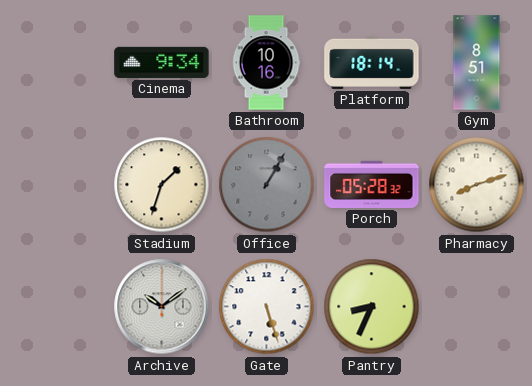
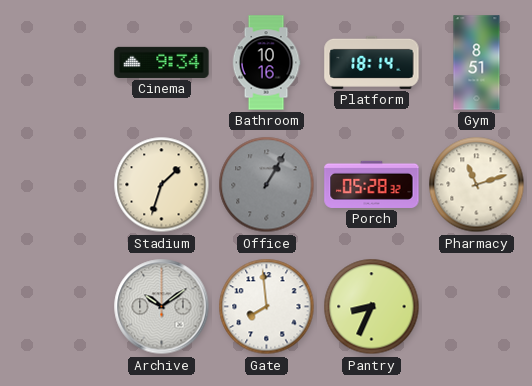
Pharmacy: 8:12 -> 11:12 (477, 185)
Gate: 5:27 -> 7:59 (267, 307)
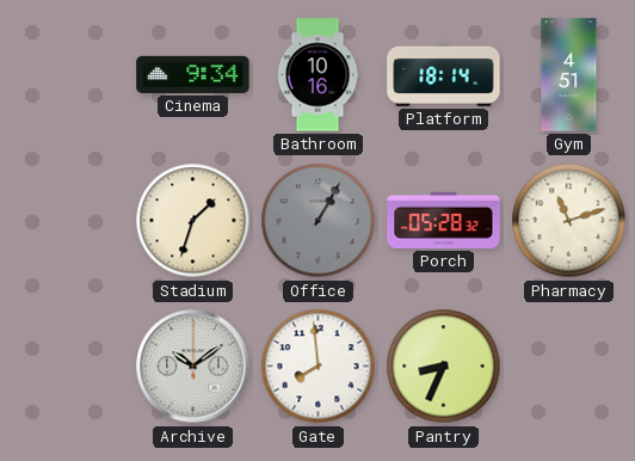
Gym: 8:51 -> 4:51 (569, 75)
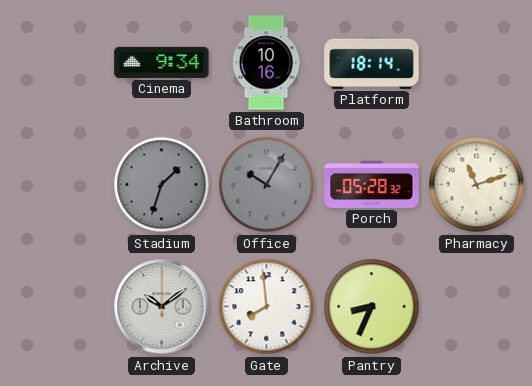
Gym: 4:51 -> none (569, 75)
Stadium dial: cream -> grey (162, 185)
Office: 1:05 -> 10:05 (267, 185)
